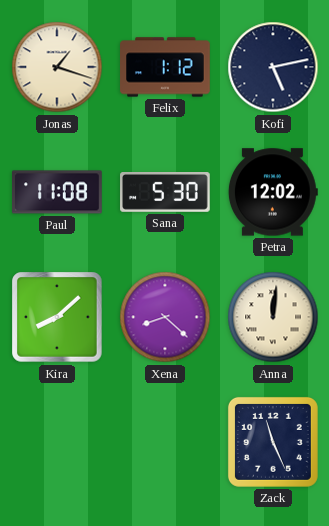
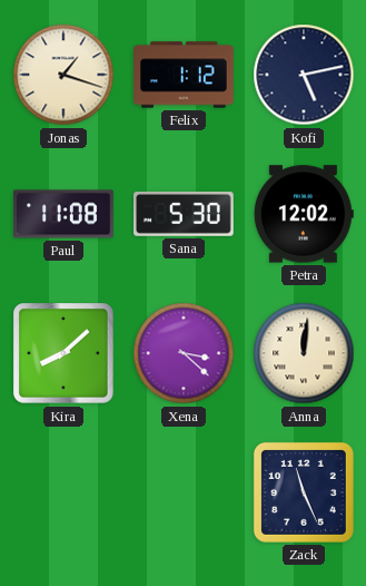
Xena: 8:22 -> 3:22 (184, 353)
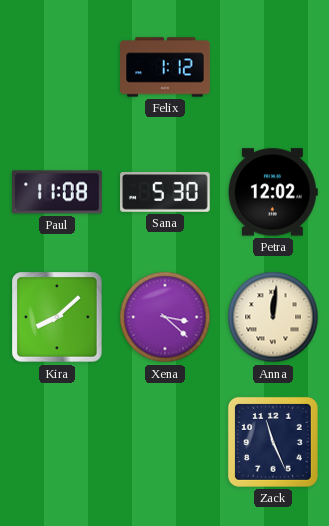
Jonas: 1:18 -> none (63, 75)
Kofi: 5:13 -> none (304, 75)
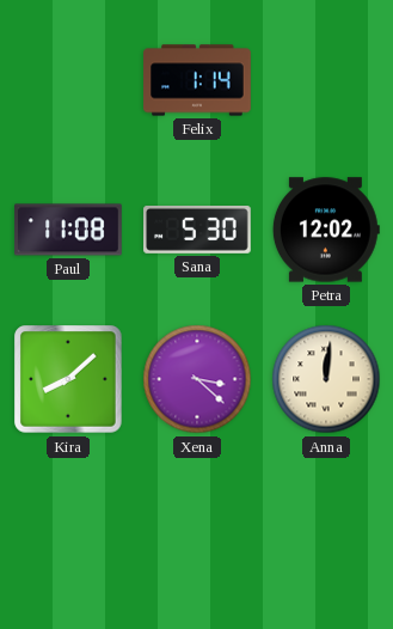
Felix: 1:12 -> 1:14 (197, 80)
Zack: 11:26 -> none (273, 442)
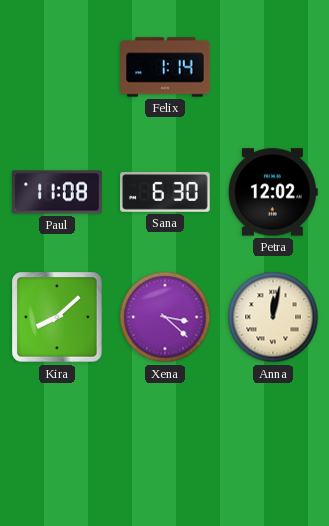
Sana: 5:30 -> 6:30 (165, 193)
Anna: 12:01 -> 12:02 (273, 317)
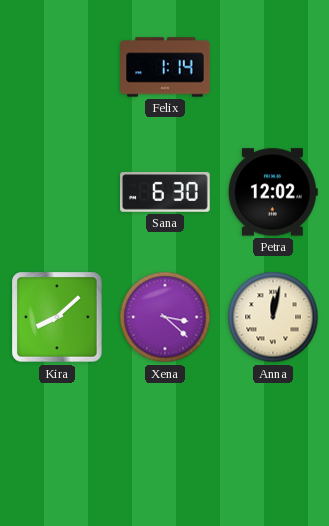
Paul: 11:08 -> none (57, 192)
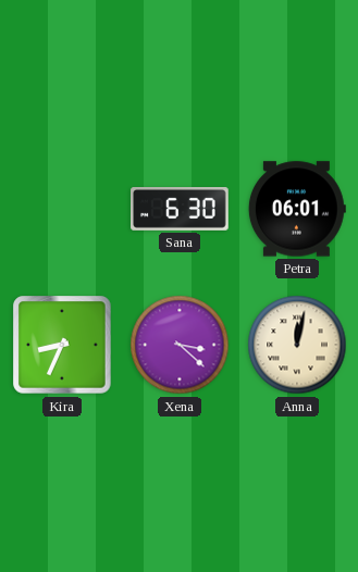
Felix: 1:14 -> none (165, 67)
Petra: 12:02 -> 06:01 (297, 209)
Kira: 8:08 -> 8:34 (62, 345)
